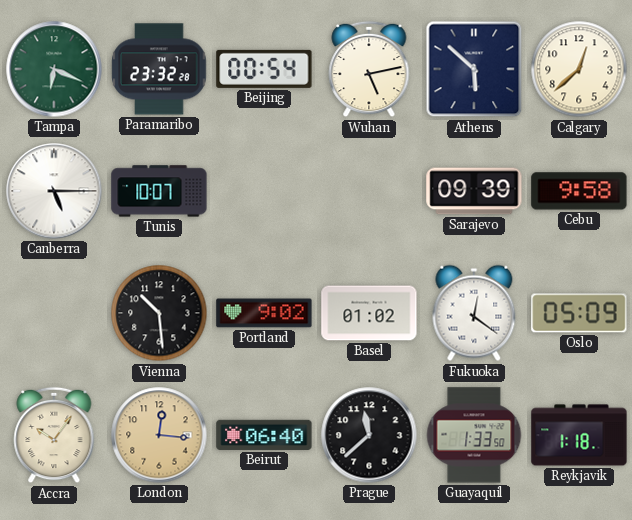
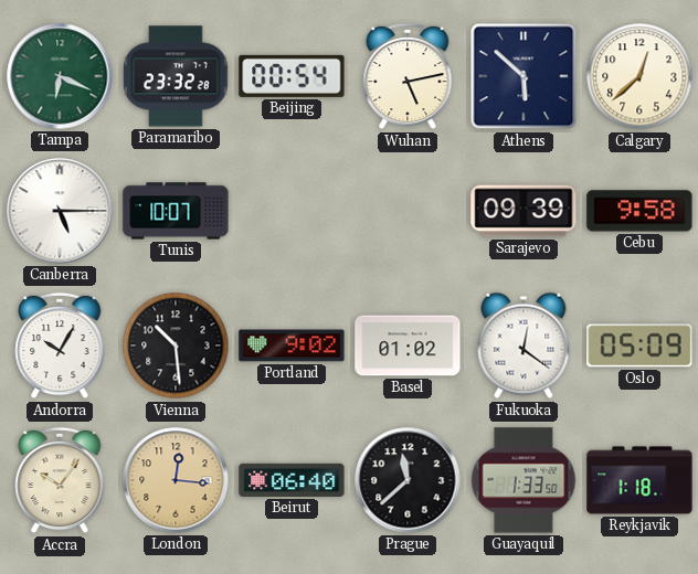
Andorra: none -> 10:05 (60, 346)
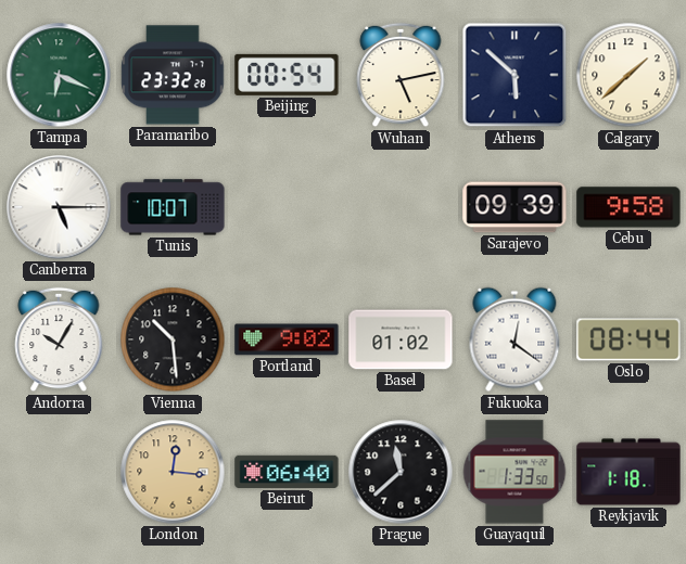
Calgary: 12:38 -> 1:38 (628, 75)
Oslo: 05:09 -> 08:44 (628, 339)
Accra: 10:06 -> none (60, 480)
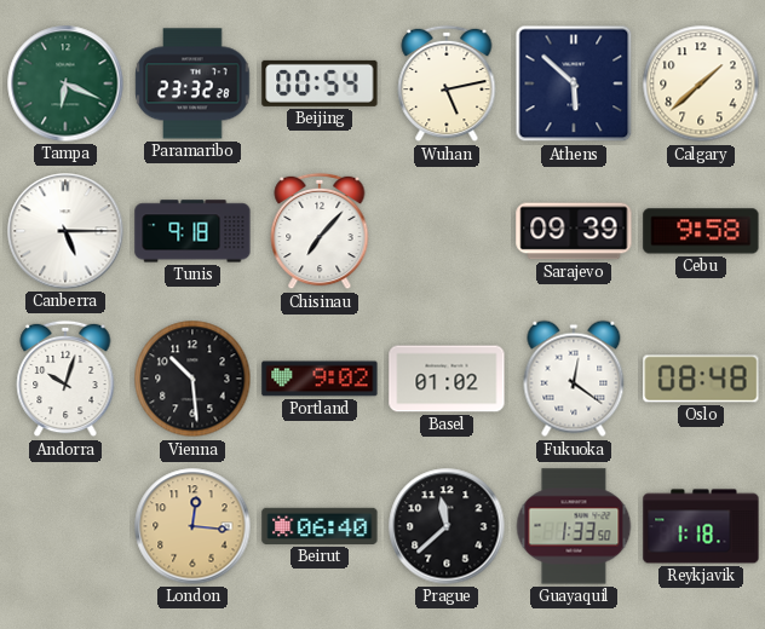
Tunis: 10:07 -> 9:18 (192, 231)
Chisinau: none -> 7:07 (320, 231)
Andorra: 10:05 -> 10:03 (65, 379)
Oslo: 08:44 -> 08:48 (701, 379)
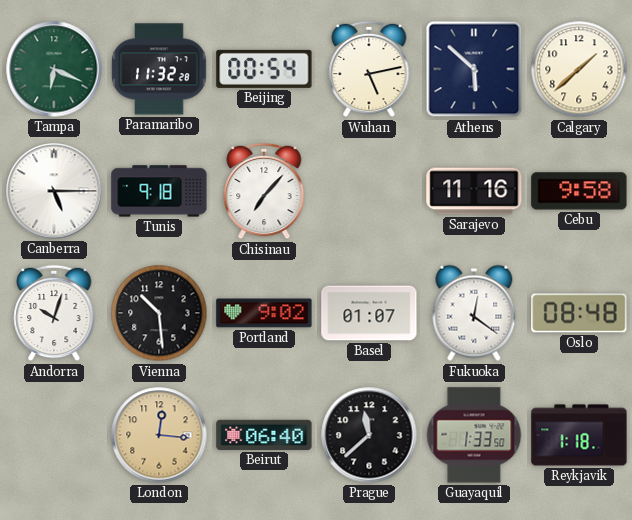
Paramaribo: 23:32 -> 11:32 (159, 69)
Sarajevo: 09:39 -> 11:16 (474, 191)
Basel: 01:02 -> 01:07 (369, 313)
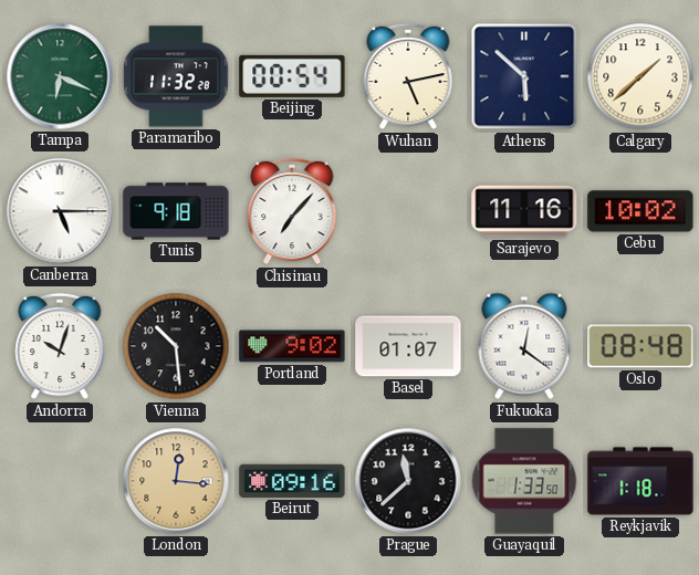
Cebu: 9:58 -> 10:02 (640, 211)
Beirut: 06:40 -> 09:16 (292, 481)
